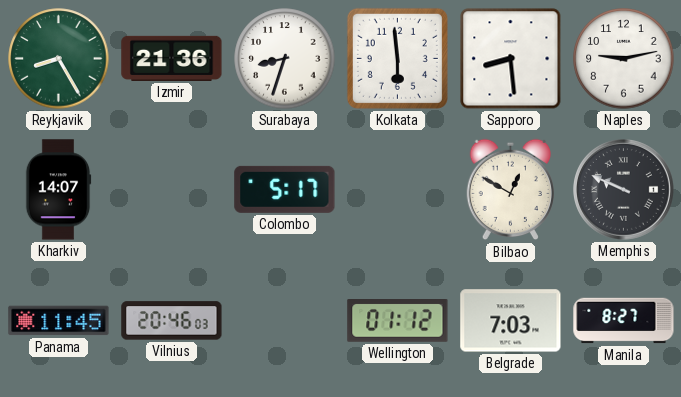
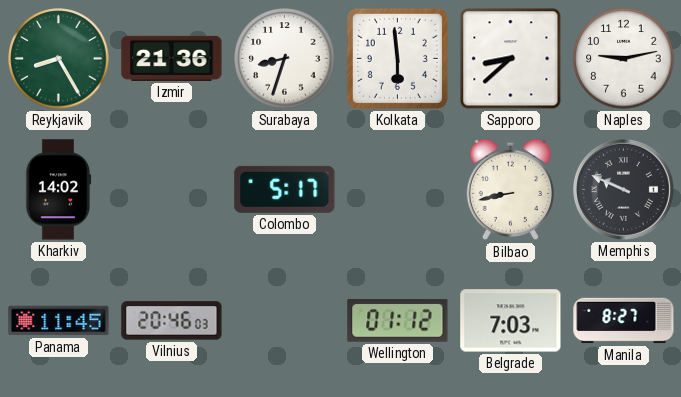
Sapporo: 8:29 -> 8:38 (511, 59)
Kharkiv: 14:07 -> 14:02 (58, 190)
Bilbao: 12:50 -> 8:43 (510, 190)
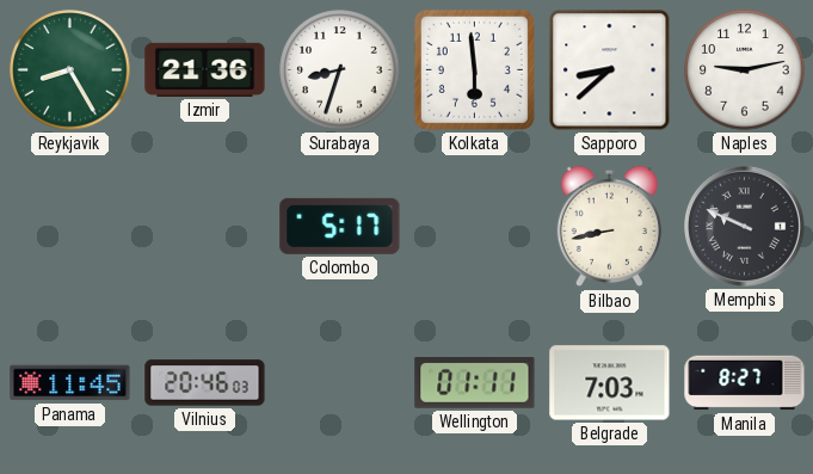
Kharkiv: 14:02 -> none (58, 190)
Wellington: 01:12 -> 01:11 (475, 383)
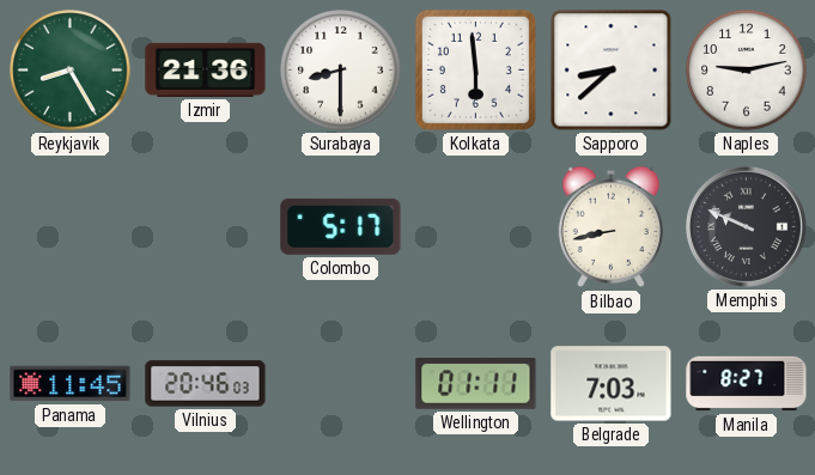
Surabaya: 8:33 -> 8:30 (341, 71)
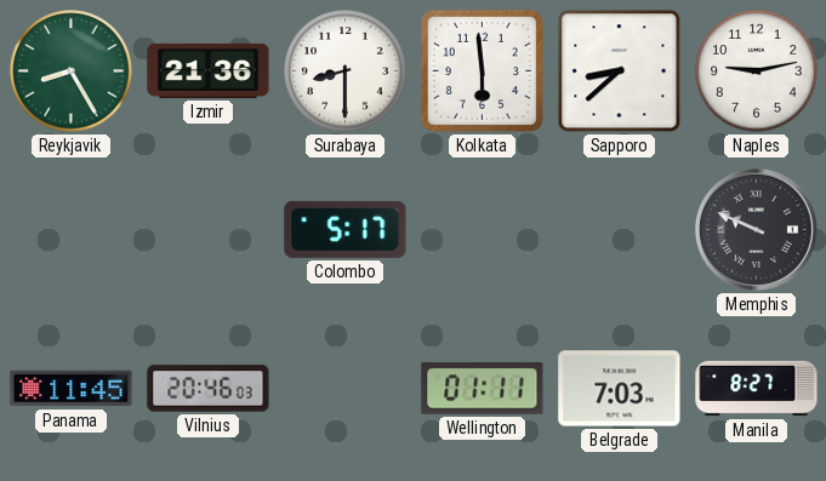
Bilbao: 8:43 -> none (610, 227)
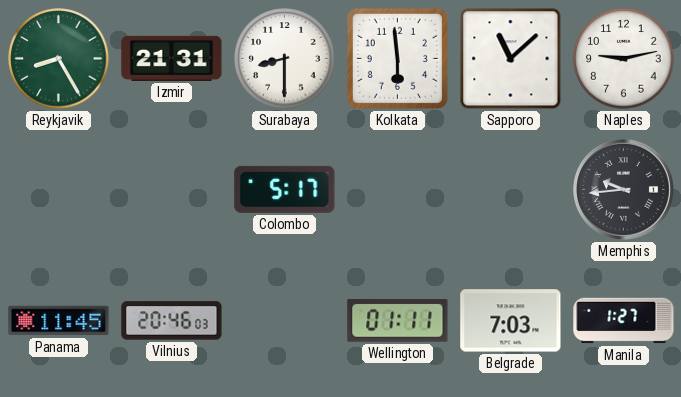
Izmir: 21:36 -> 21:31 (172, 58)
Sapporo: 8:38 -> 11:08 (511, 59)
Memphis: 9:49 -> 9:44 (624, 190)
Manila: 8:27 -> 1:27 (624, 321)
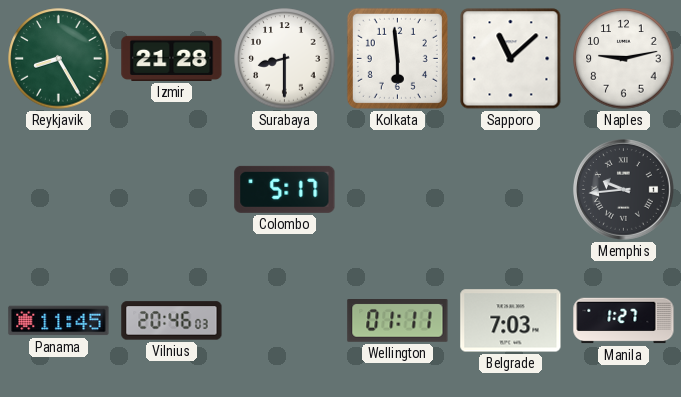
Izmir: 21:31 -> 21:28 (172, 58)
